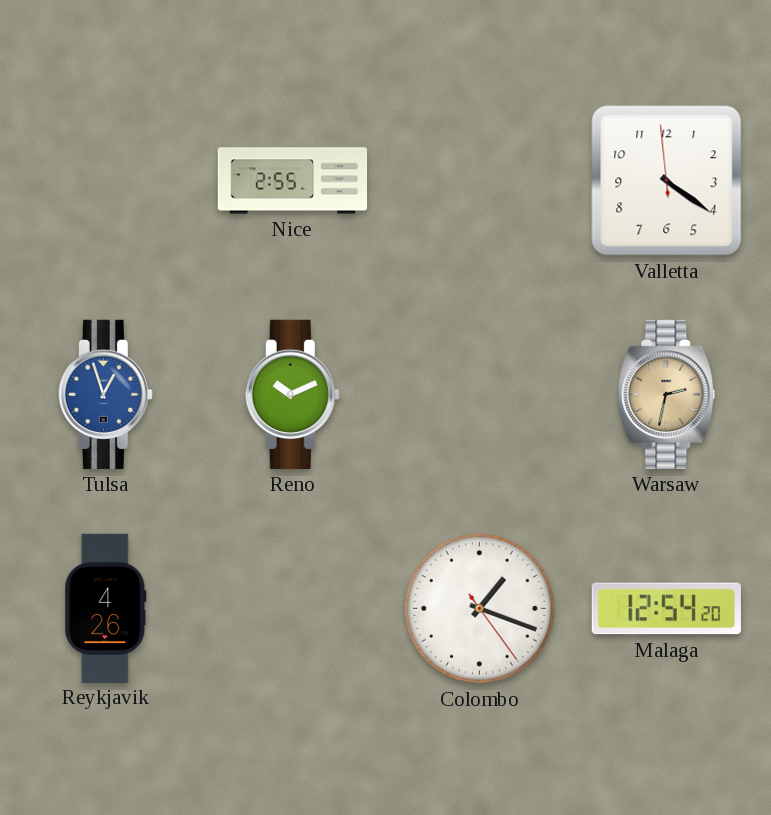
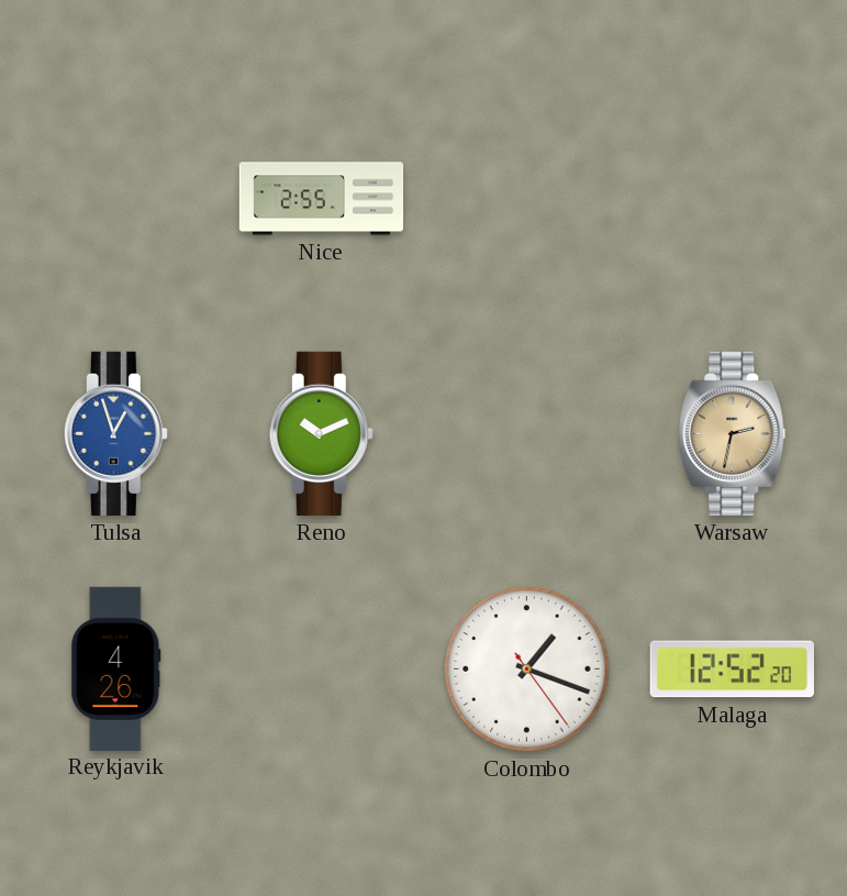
Valletta: 4:20 -> none (667, 181)
Malaga: 12:54 -> 12:52 (732, 670)
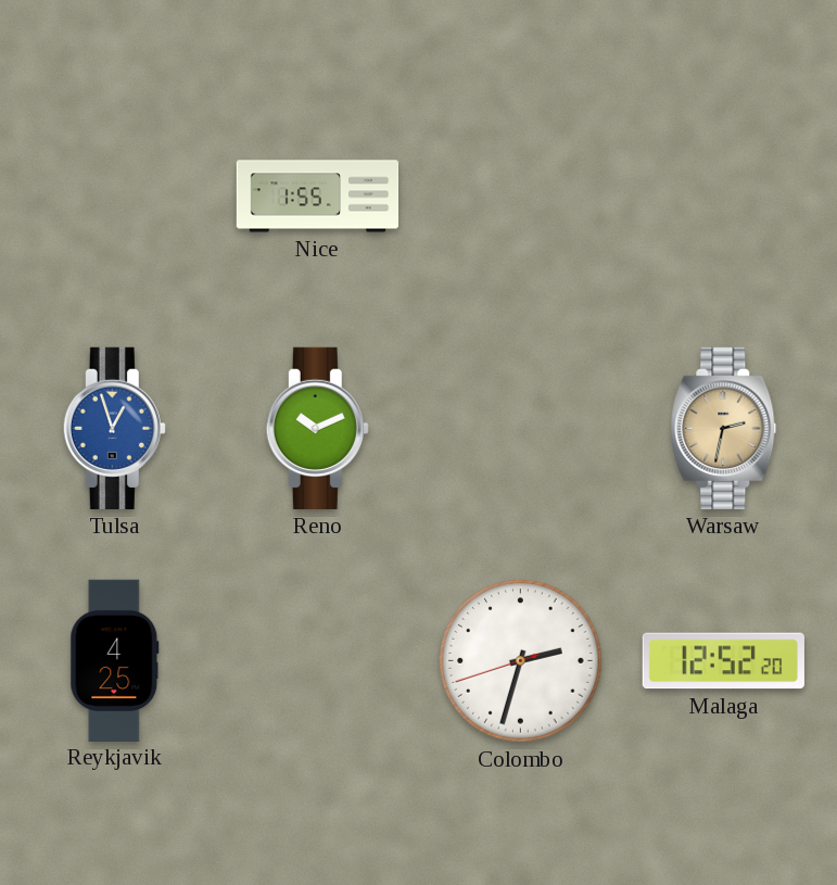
Nice: 2:55 -> 1:55 (318, 197)
Reykjavik: 4:26 -> 4:25 (115, 660)
Colombo: 1:18 -> 2:32 (521, 661)
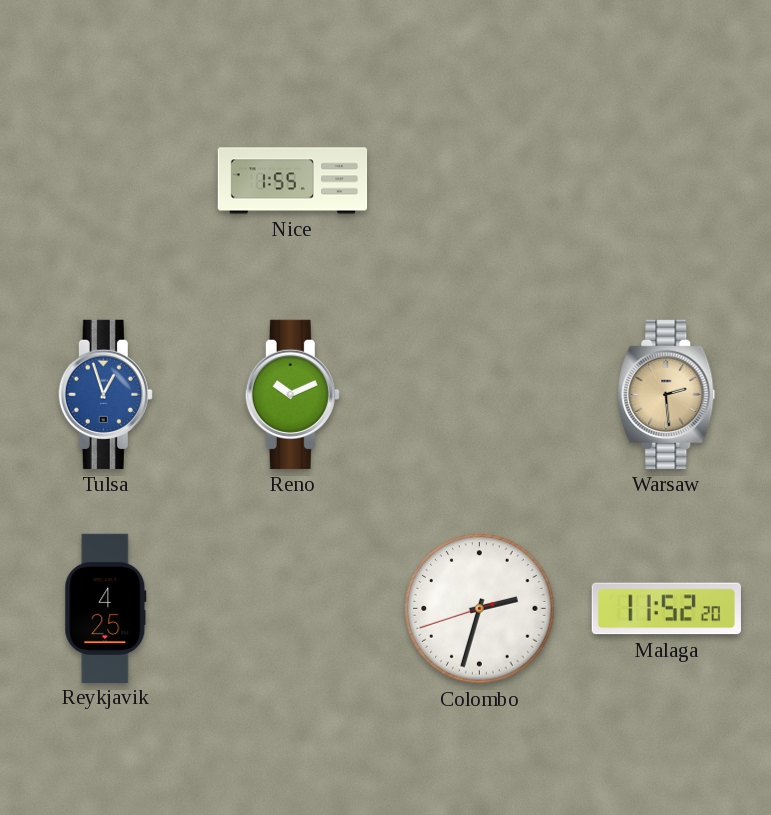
Warsaw: 2:32 -> 2:29 (667, 394)
Malaga: 12:52 -> 11:52 (666, 609)
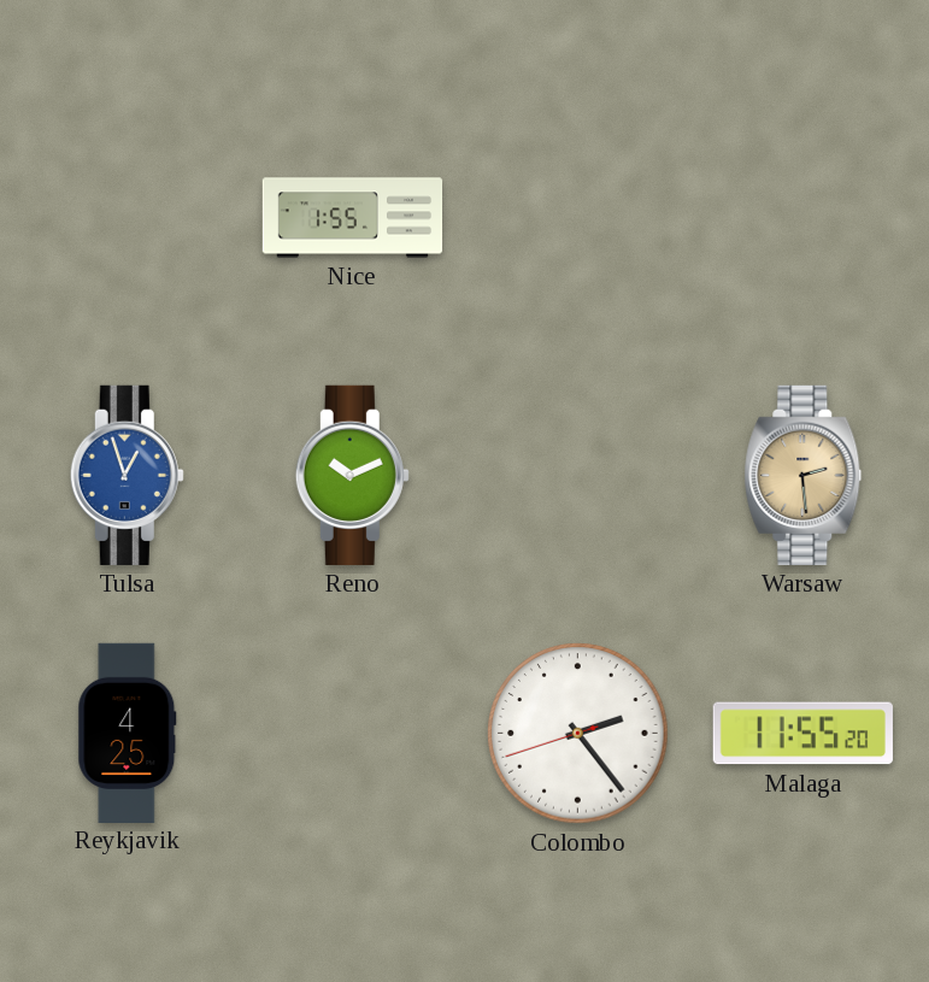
Colombo: 2:32 -> 2:23 (578, 734)
Malaga: 11:52 -> 11:55 (802, 734)
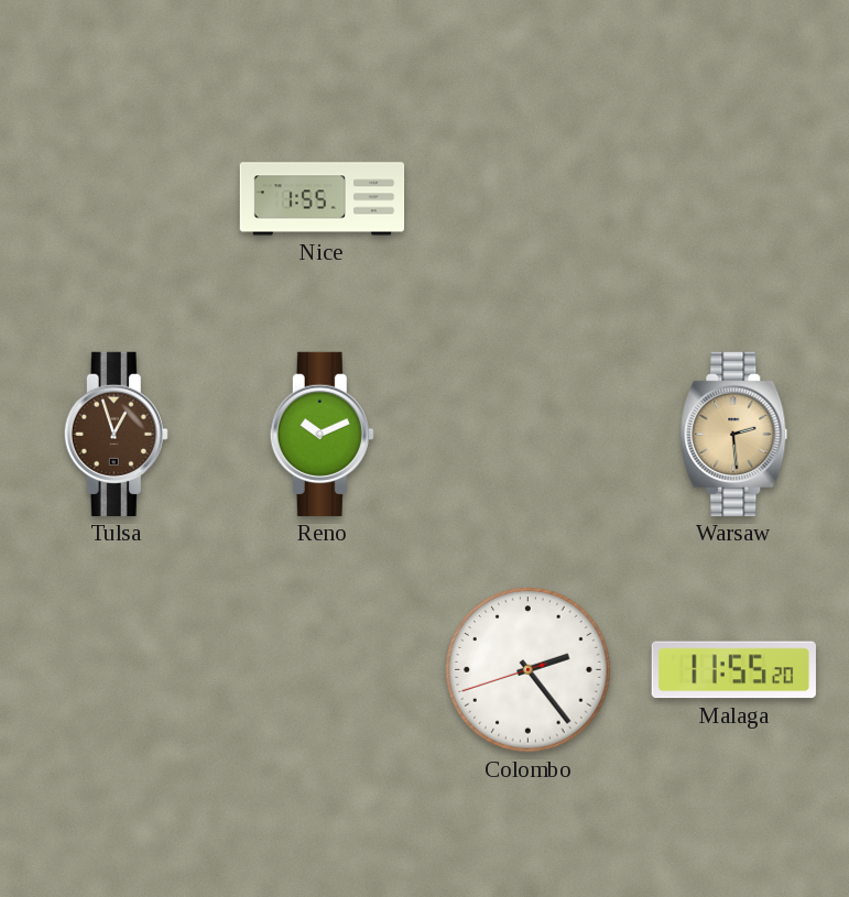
Tulsa dial: blue -> brown (116, 434)
Reykjavik: 4:25 -> none (128, 733)
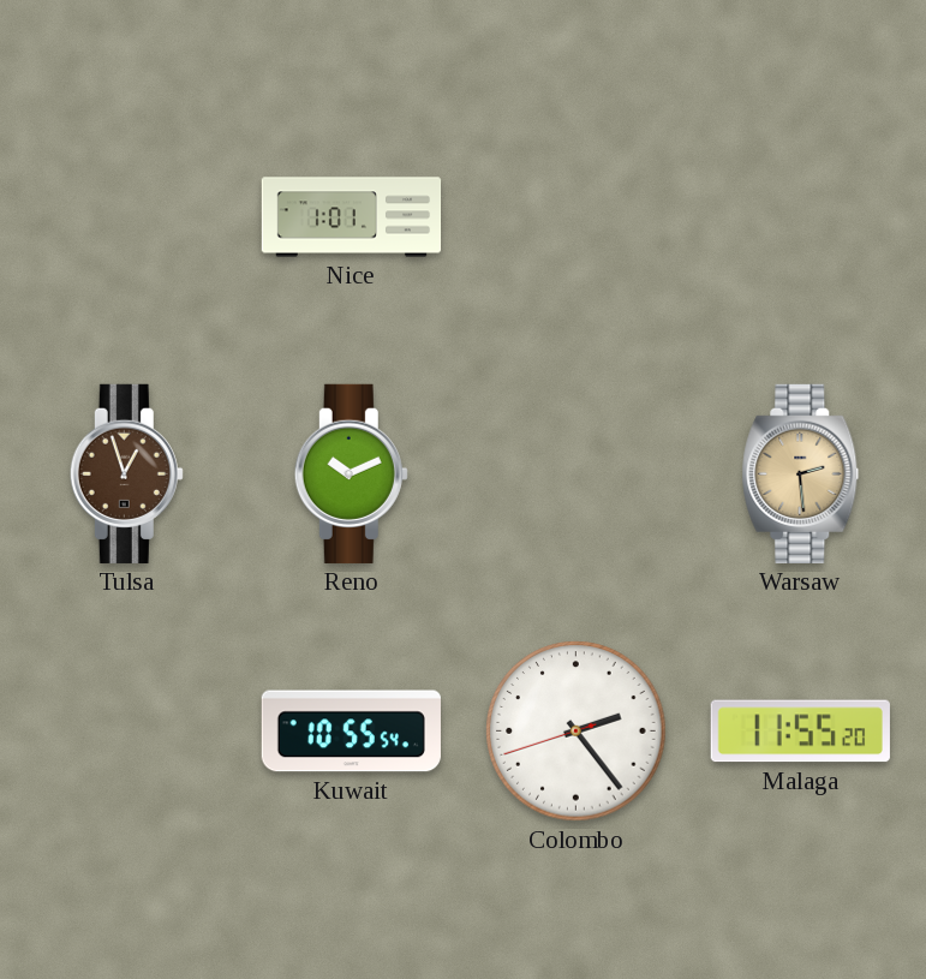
Nice: 1:55 -> 1:01 (352, 217)
Kuwait: none -> 10:55 (351, 732)
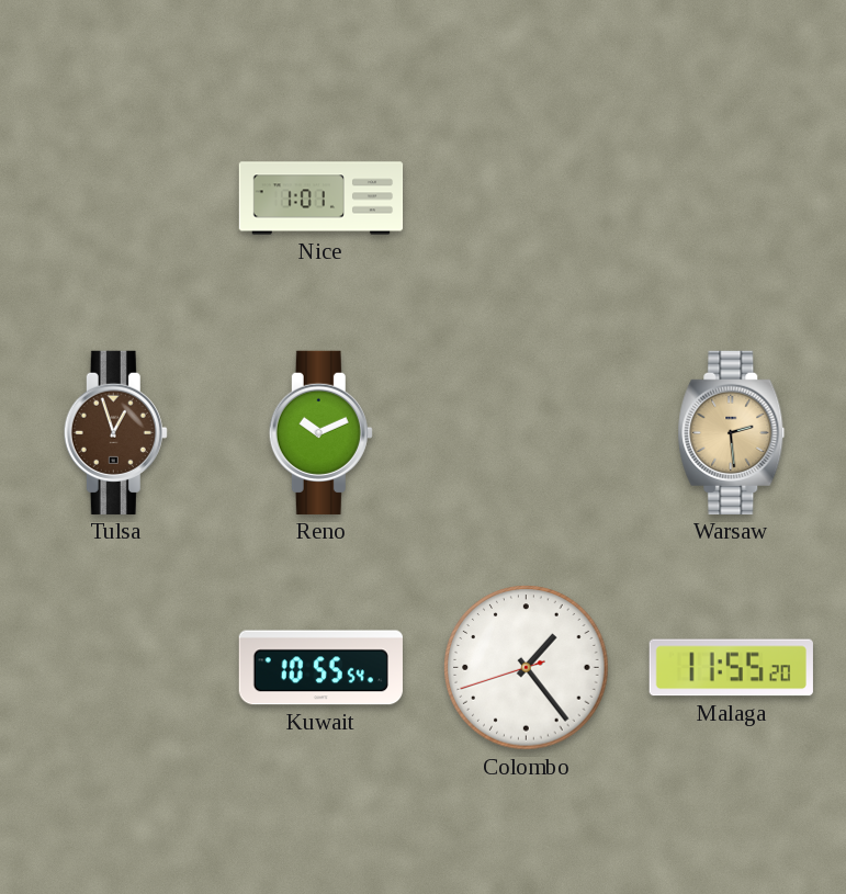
Colombo: 2:23 -> 1:23 (527, 668)
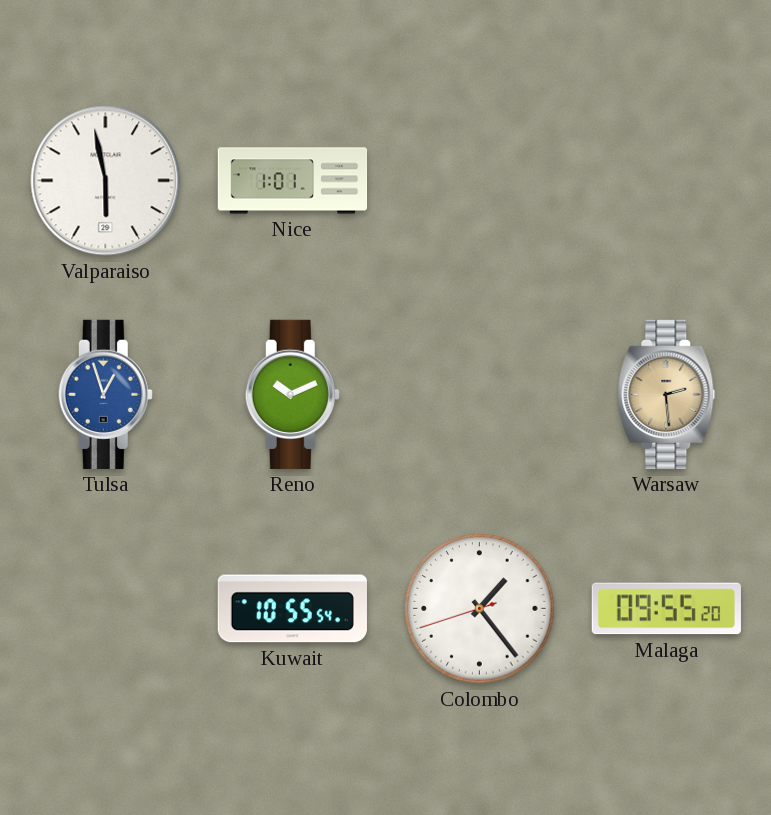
Valparaiso: none -> 5:58 (106, 181)
Tulsa dial: brown -> blue (105, 394)
Malaga: 11:55 -> 09:55 (666, 609)
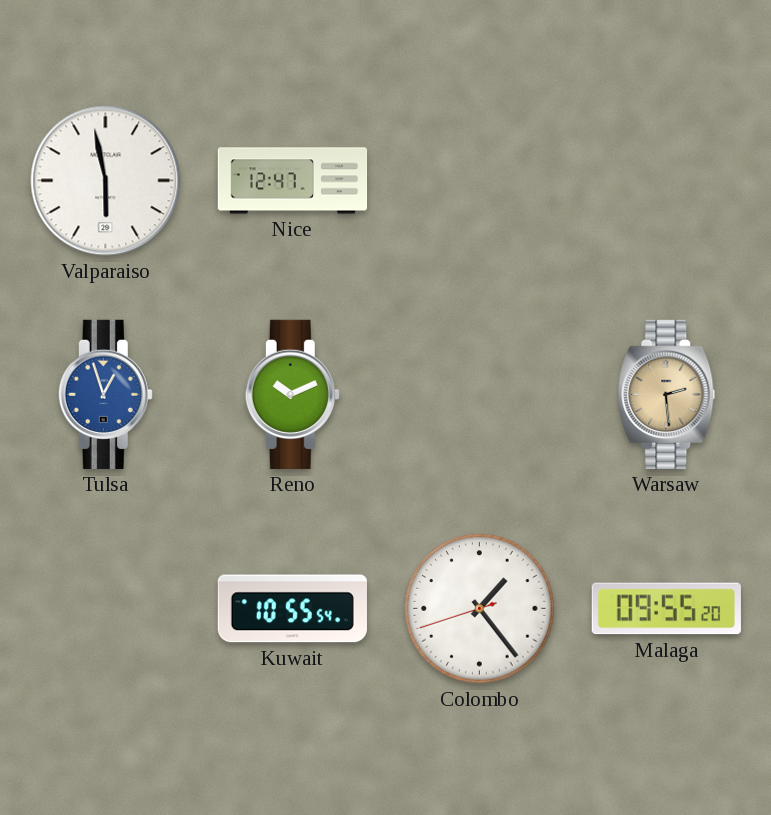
Nice: 1:01 -> 12:47 (293, 181)
